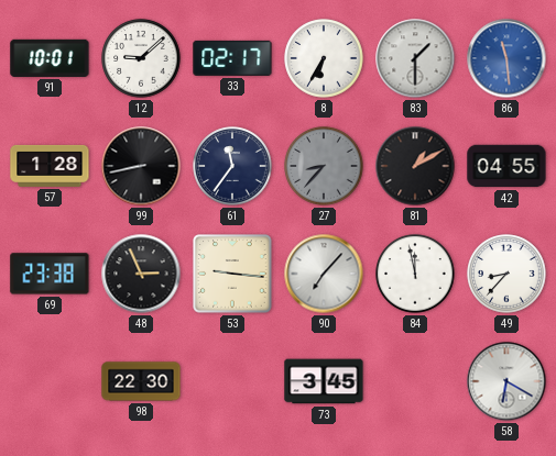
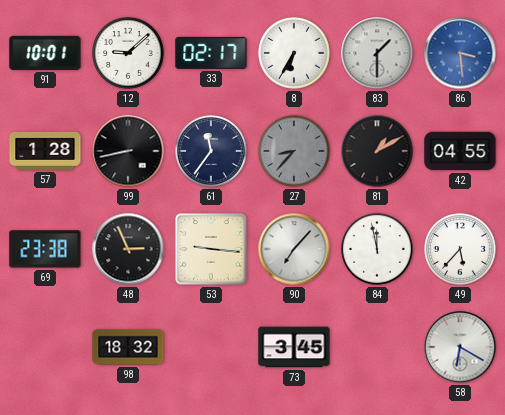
86: 11:29 -> 3:29 (460, 53)
49: 8:37 -> 5:37 (460, 249)
98: 22:30 -> 18:32 (128, 347)
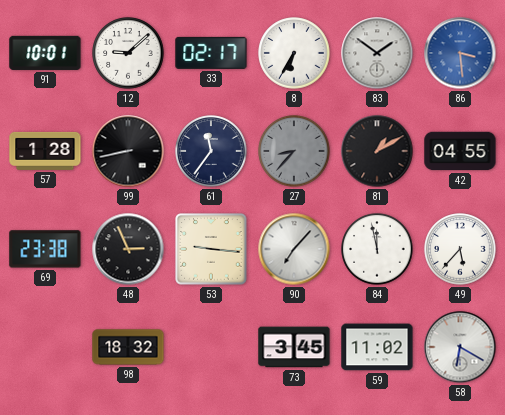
83: 1:30 -> 1:51 (377, 53)
59: none -> 11:02 (377, 347)
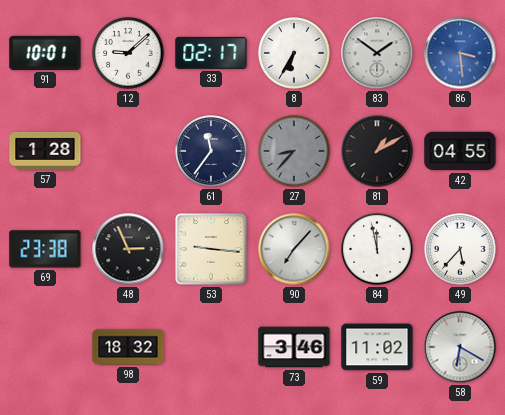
99: 8:43 -> none (128, 151)
73: 3:45 -> 3:46 (294, 347)
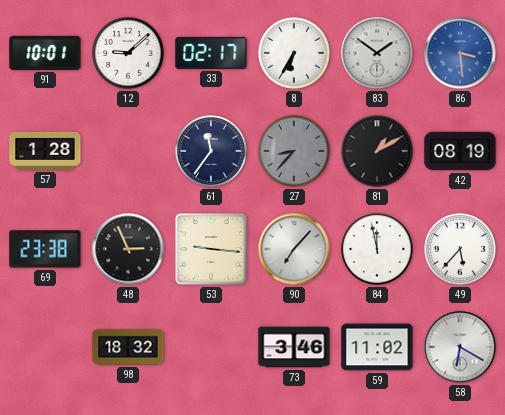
42: 04:55 -> 08:19 (460, 151)
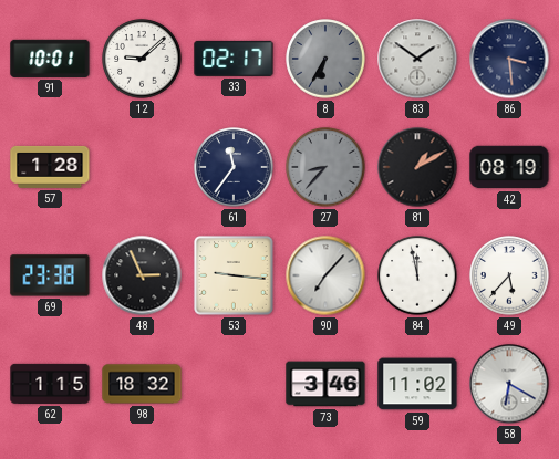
8 dial: white -> grey (325, 59)
86 dial: blue -> navy (509, 59)
62: none -> 1:15 (50, 384)
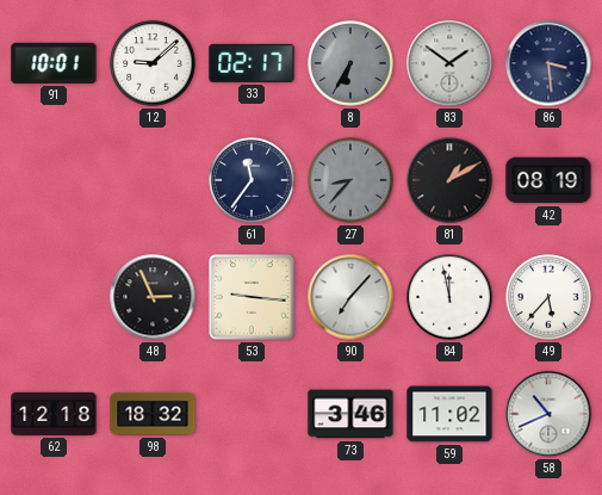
57: 1:28 -> none (50, 167)
69: 23:38 -> none (50, 275)
62: 1:15 -> 12:18 (54, 414)
58: 6:20 -> 10:41 (548, 414)
